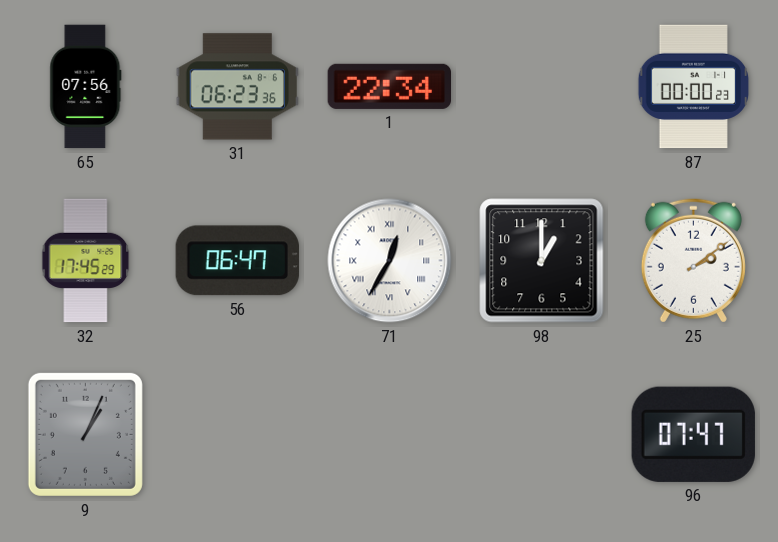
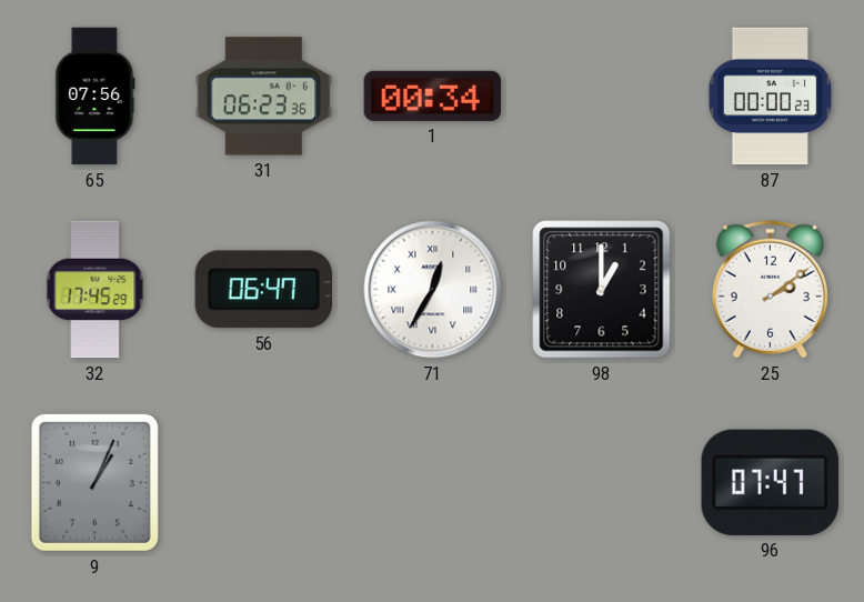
1: 22:34 -> 00:34 (432, 96)
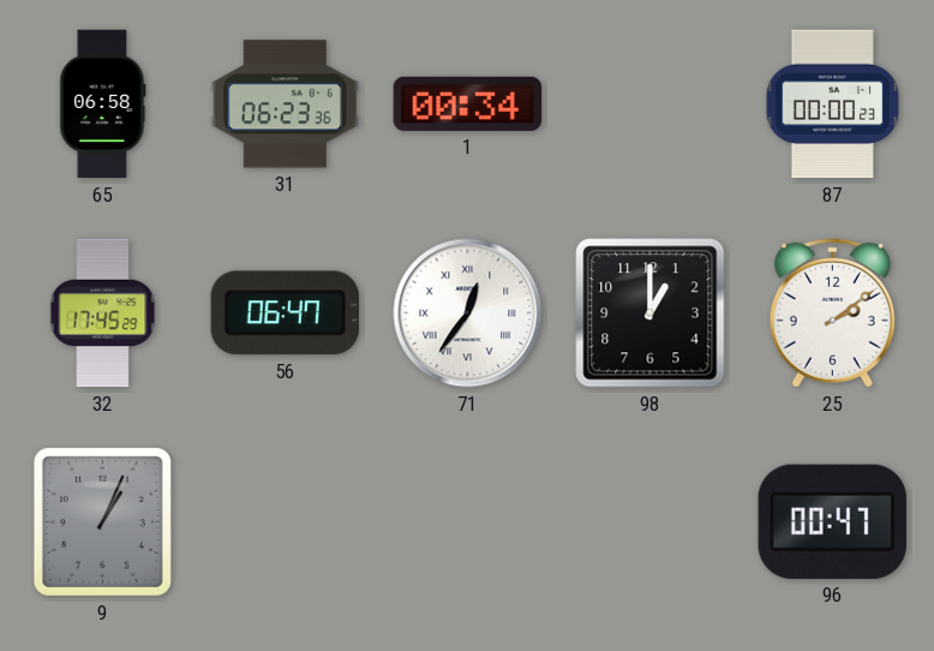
65: 07:56 -> 06:58 (103, 104)
71: 12:35 -> 12:36 (468, 313)
96: 07:47 -> 00:47 (832, 521)
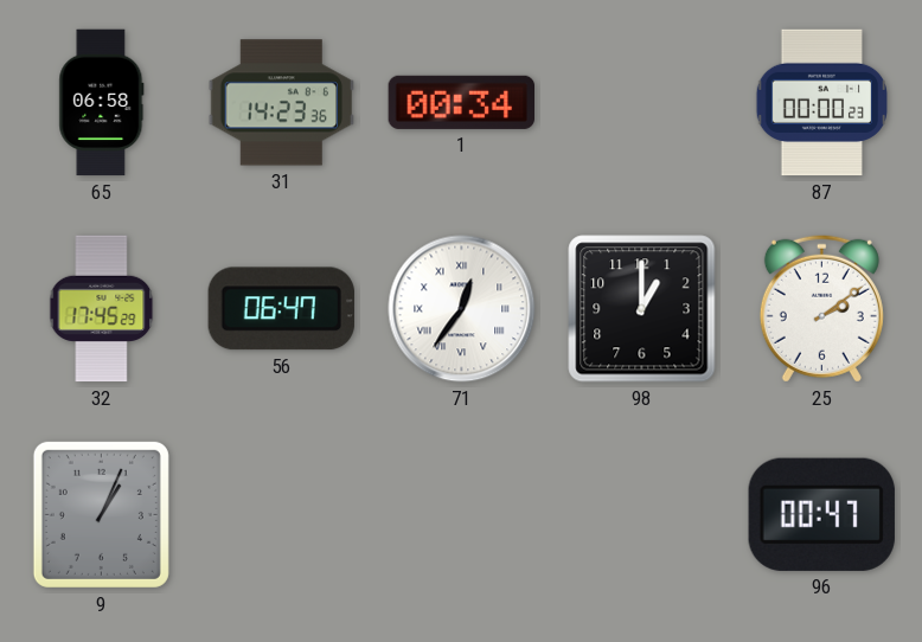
31: 06:23 -> 14:23 (282, 103)
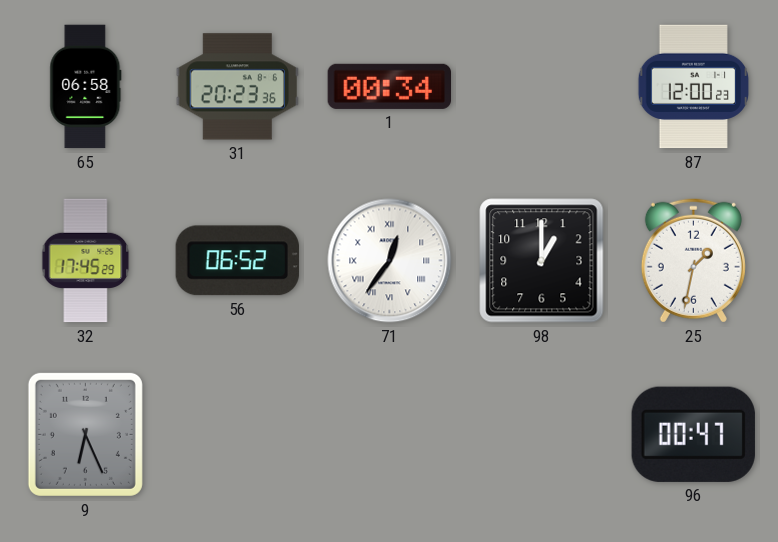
31: 14:23 -> 20:23 (238, 87)
87: 00:00 -> 12:00 (693, 87)
56: 06:47 -> 06:52 (237, 261)
25: 2:09 -> 1:32 (693, 260)
9: 1:04 -> 6:26 (85, 434)
